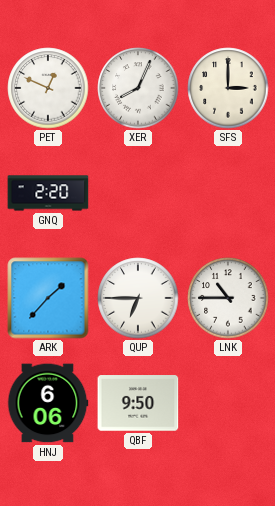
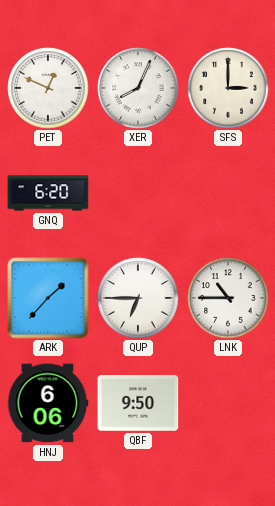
GNQ: 2:20 -> 6:20 (48, 193)
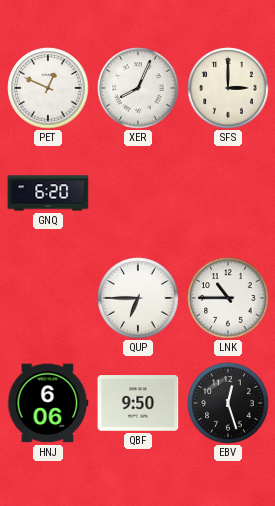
ARK: 1:37 -> none (48, 298)
EBV: none -> 12:27 (228, 403)
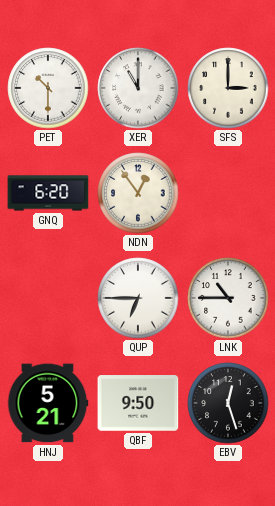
PET: 12:49 -> 10:30 (48, 88)
XER: 8:04 -> 11:00 (138, 88)
NDN: none -> 12:54 (138, 193)
HNJ: 6:06 -> 5:21 (48, 403)
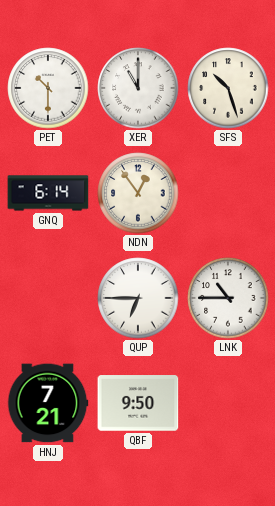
SFS: 3:00 -> 10:27 (228, 88)
GNQ: 6:20 -> 6:14 (48, 193)
HNJ: 5:21 -> 7:21 (48, 403)
EBV: 12:27 -> none (228, 403)
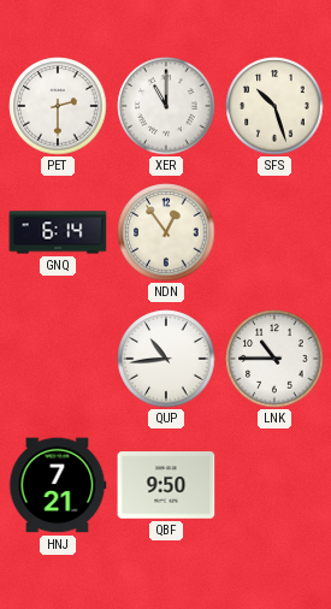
PET: 10:30 -> 2:30 (58, 106)
QUP: 6:45 -> 10:44 (166, 359)
